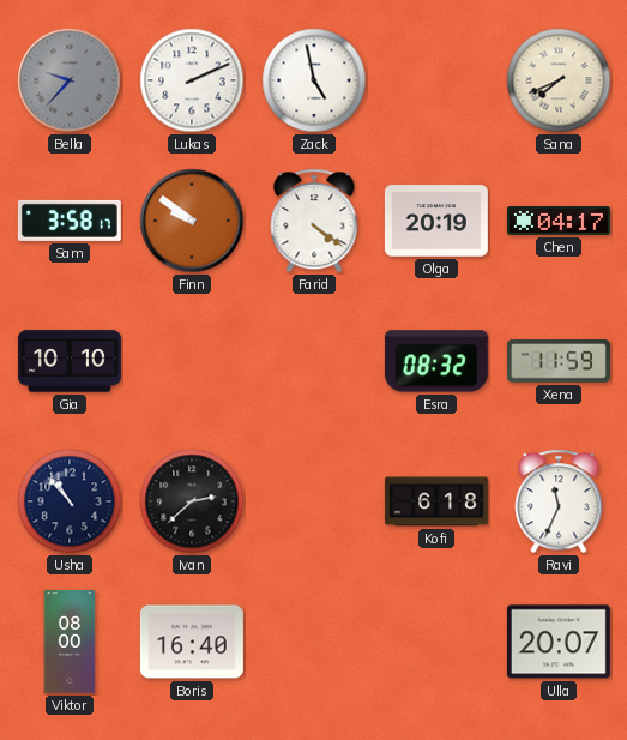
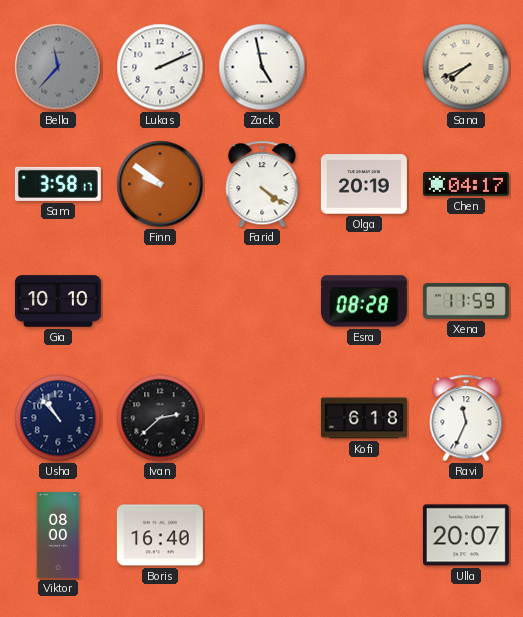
Bella: 9:37 -> 11:37 (58, 67)
Esra: 08:32 -> 08:28 (364, 301)
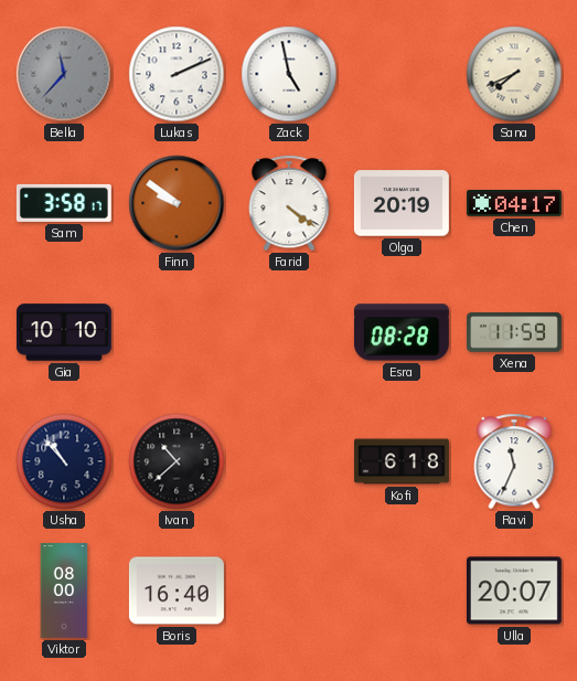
Ivan: 2:38 -> 10:38 (177, 461)
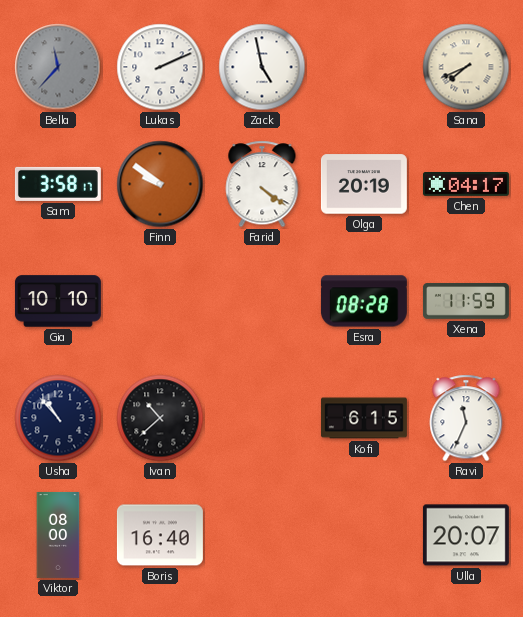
Kofi: 6:18 -> 6:15 (364, 418)
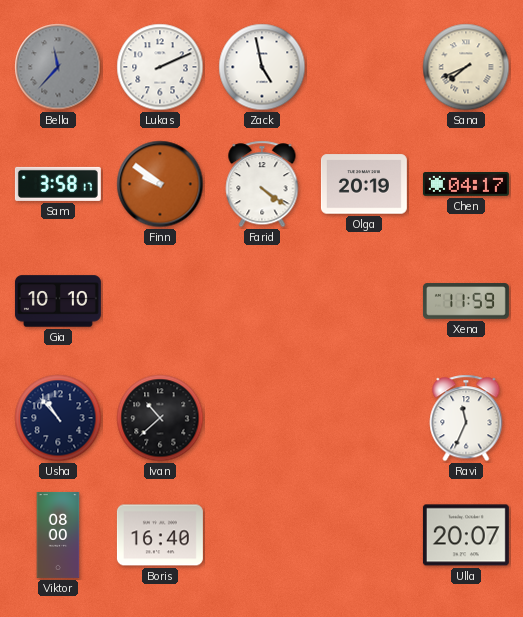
Esra: 08:28 -> none (364, 301)
Kofi: 6:15 -> none (364, 418)
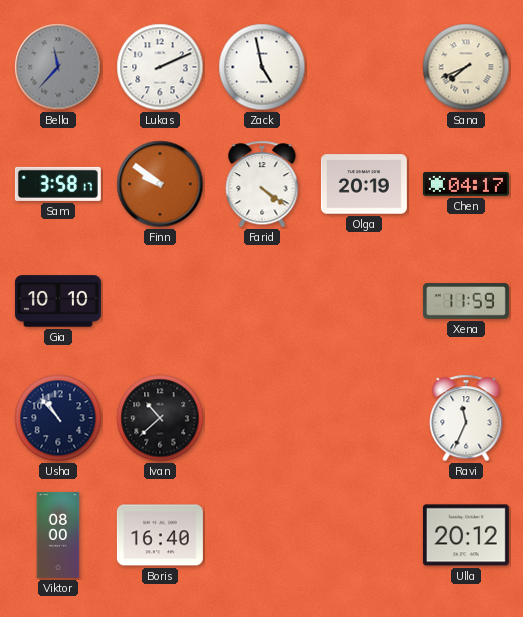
Ulla: 20:07 -> 20:12 (466, 535)
